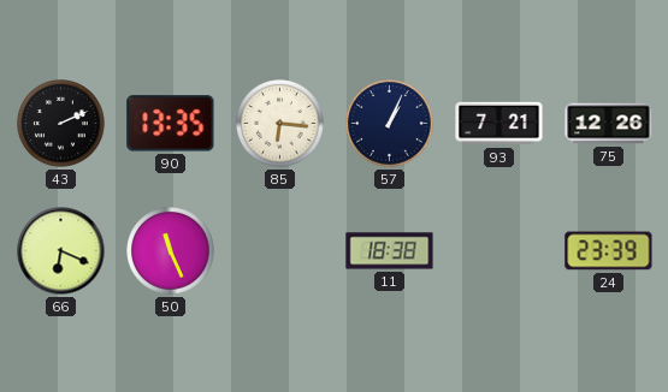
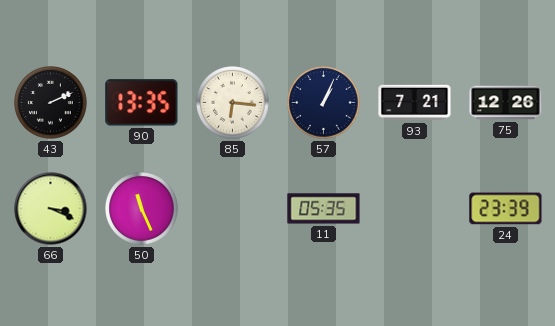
66: 6:19 -> 3:19 (51, 209)
11: 18:38 -> 05:35 (324, 209)
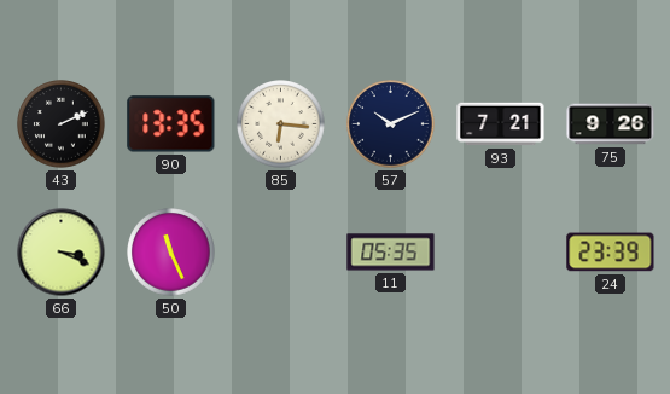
57: 1:04 -> 10:11 (391, 124)
75: 12:26 -> 9:26 (611, 124)
